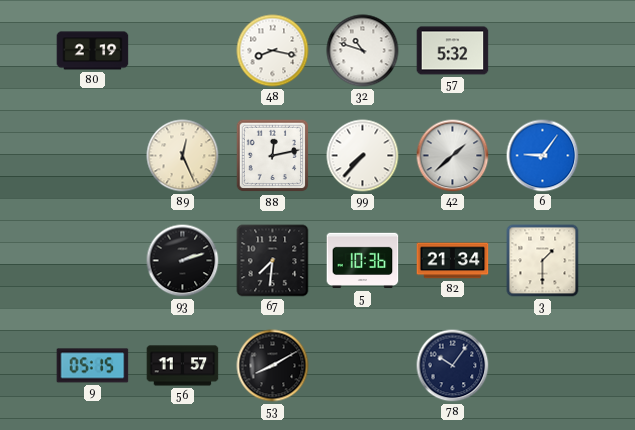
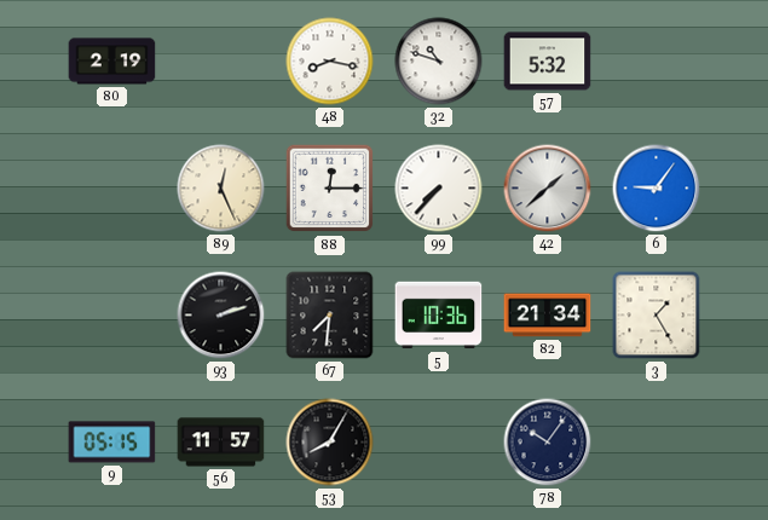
88: 12:13 -> 12:15 (330, 189)
3: 1:30 -> 1:25 (657, 316)
53: 8:10 -> 8:05 (330, 443)
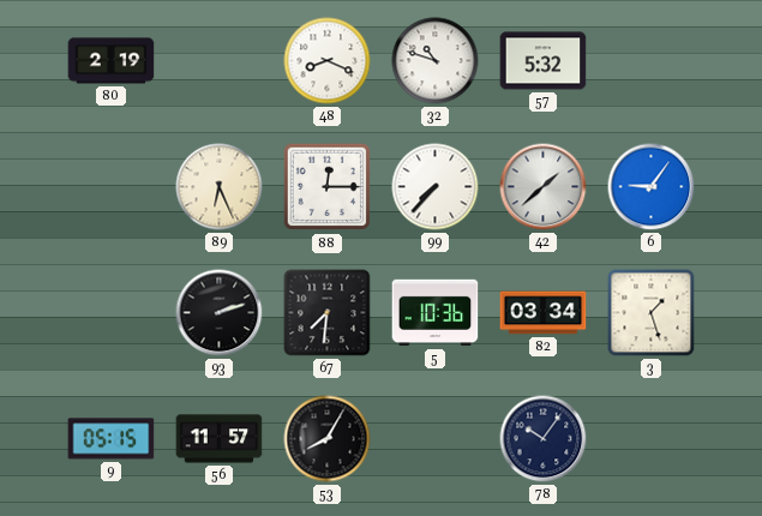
48: 8:17 -> 8:19 (328, 61)
89: 12:26 -> 6:26 (220, 187)
82: 21:34 -> 03:34 (544, 313)
3: 1:25 -> 1:27 (652, 313)
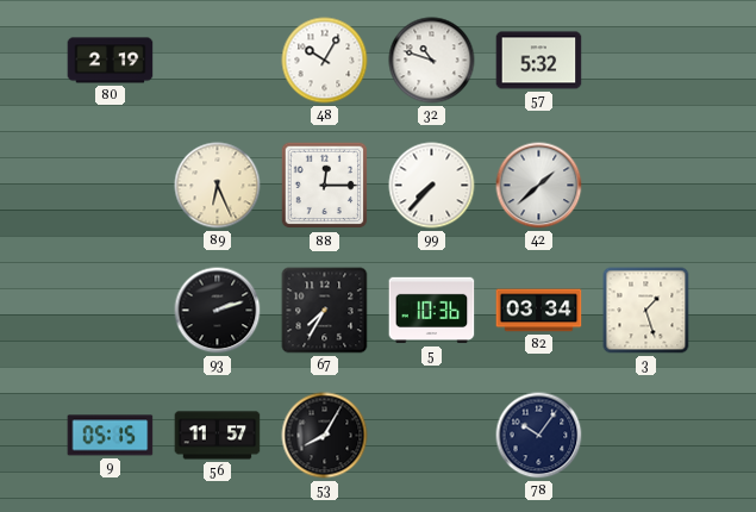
48: 8:19 -> 10:05 (325, 61)
6: 9:06 -> none (652, 187)
67: 7:31 -> 7:35 (325, 311)
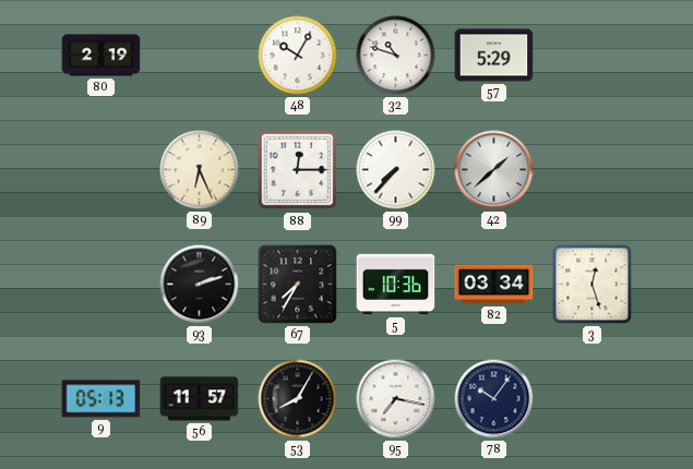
57: 5:32 -> 5:29 (494, 56)
3: 1:27 -> 12:27 (593, 285)
9: 05:15 -> 05:13 (101, 399)
95: none -> 7:17 (396, 399)
